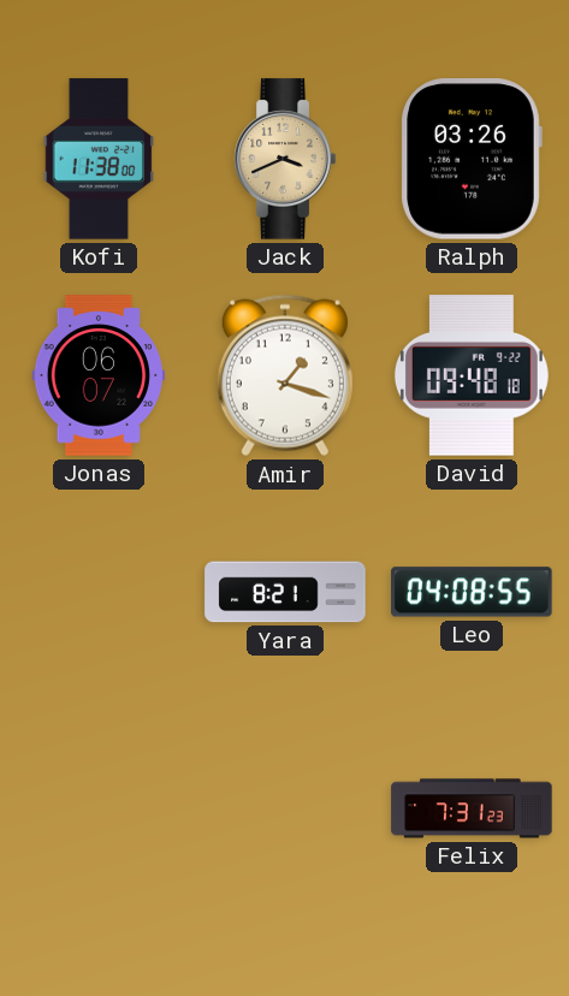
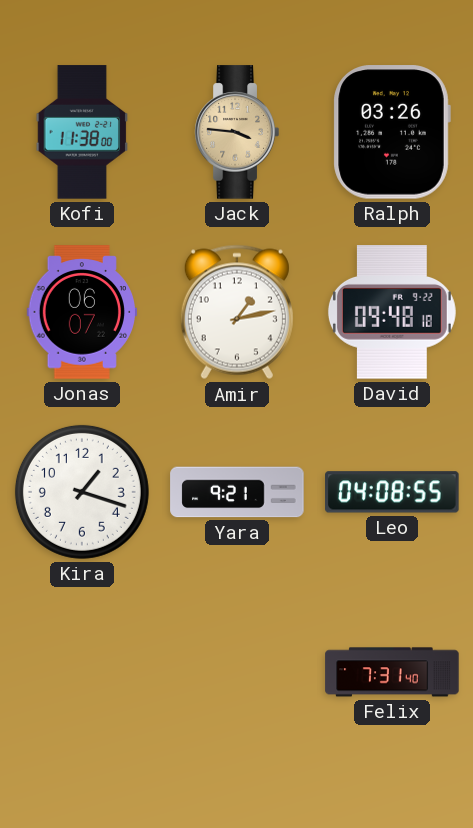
Jack: 3:41 -> 3:46 (237, 132)
Amir: 1:18 -> 1:13 (237, 312)
Kira: none -> 1:18 (82, 492)
Yara: 8:21 -> 9:21 (237, 492)
Felix: 7:31:23 -> 7:31:40 (392, 672)
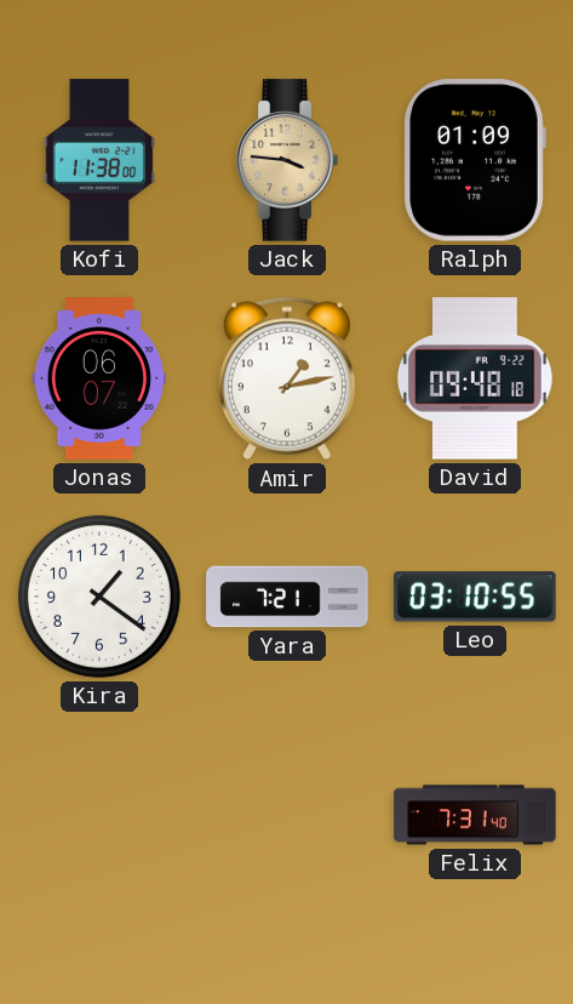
Ralph: 03:26 -> 01:09 (475, 160)
Kira: 1:18 -> 1:21 (99, 597)
Yara: 9:21 -> 7:21 (287, 597)
Leo: 04:08 -> 03:10 (475, 597)
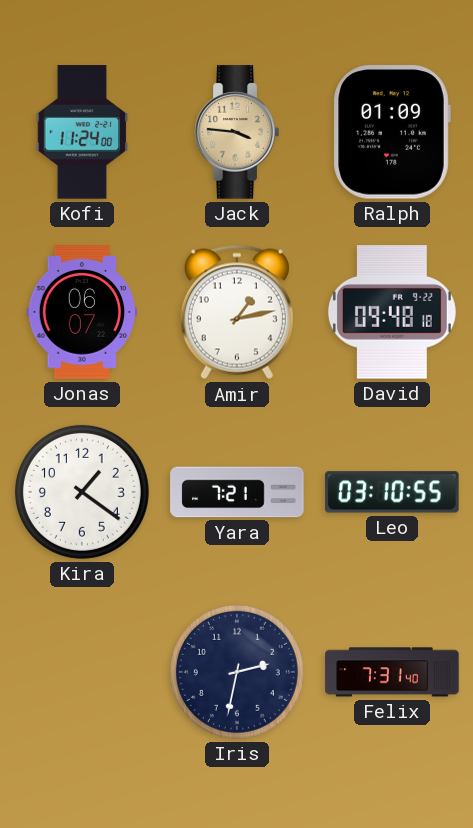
Kofi: 11:38 -> 11:24 (82, 132)
Iris: none -> 2:32 (237, 672)
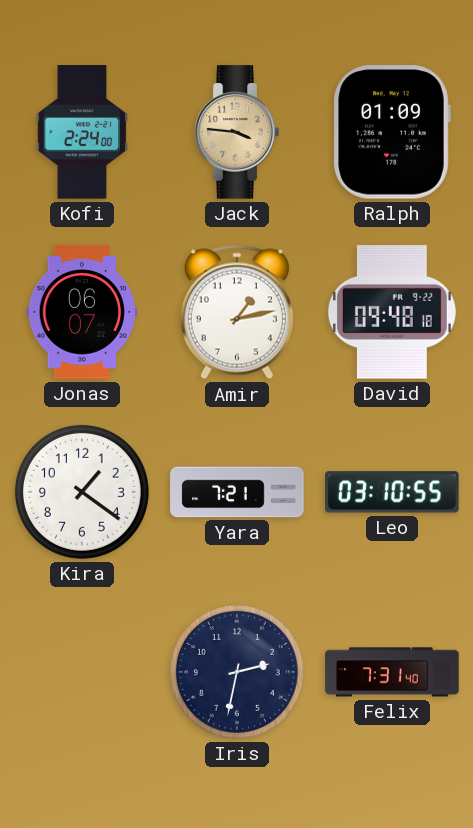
Kofi: 11:24 -> 2:24 (82, 132)
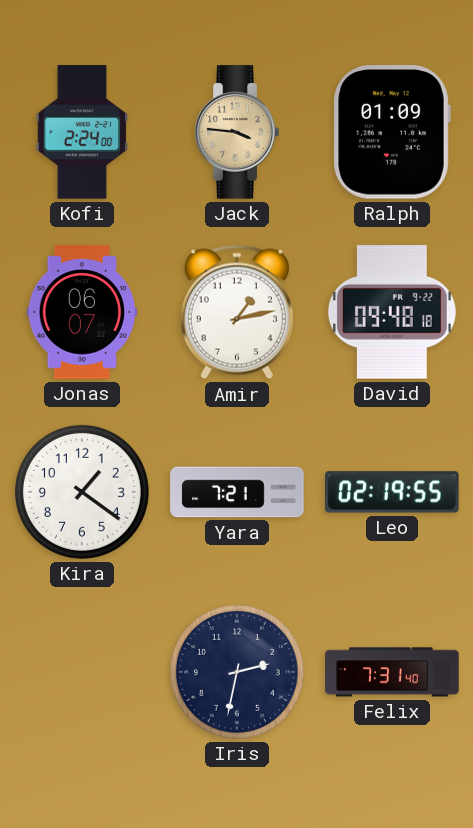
Leo: 03:10 -> 02:19 (392, 492)
